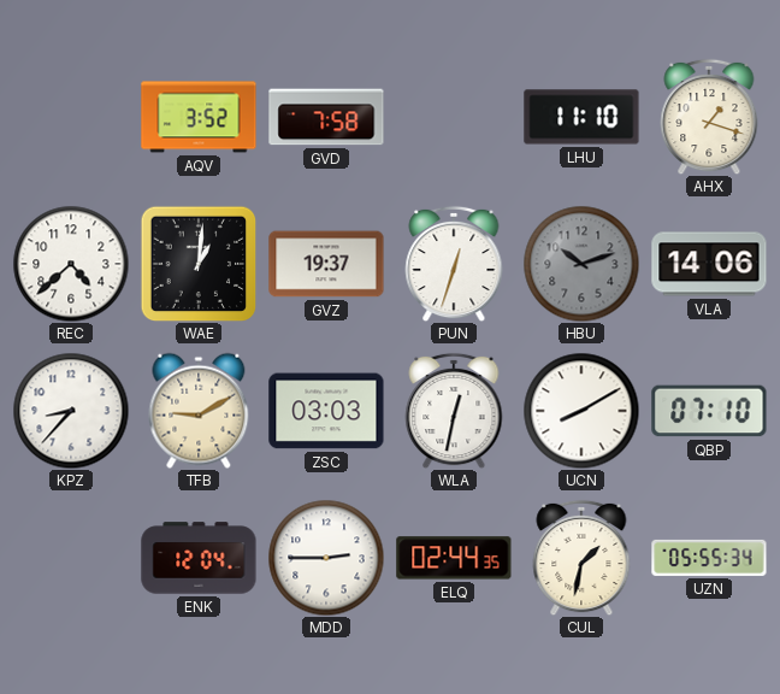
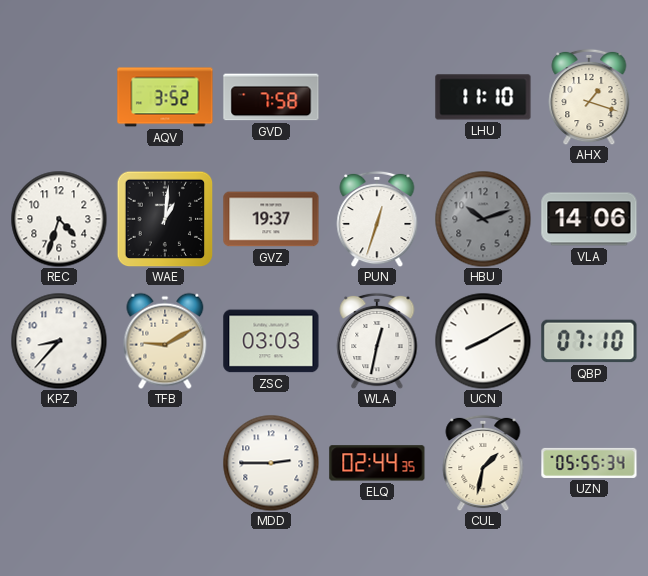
REC: 4:38 -> 4:33 (59, 219)
ENK: 12:04 -> none (199, 558)
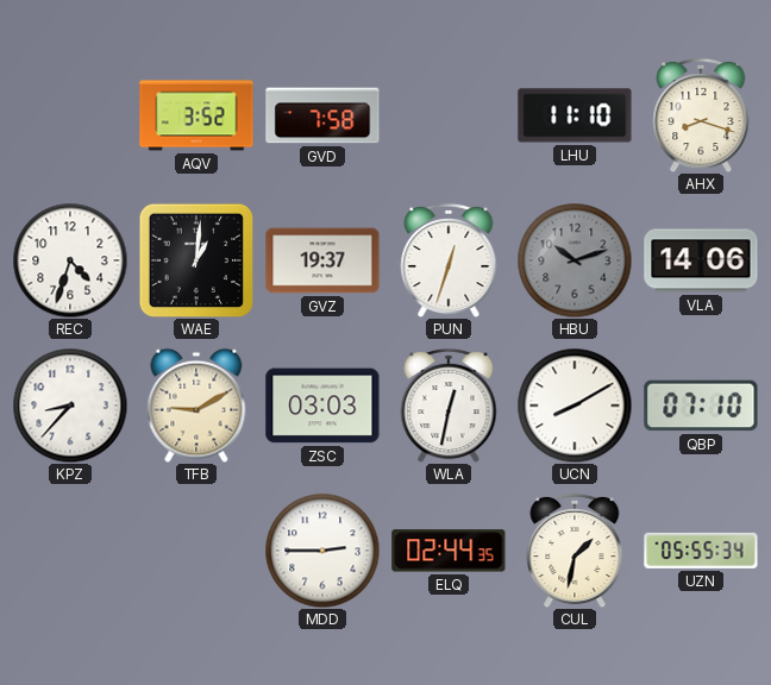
AHX: 1:18 -> 8:18 (701, 115)
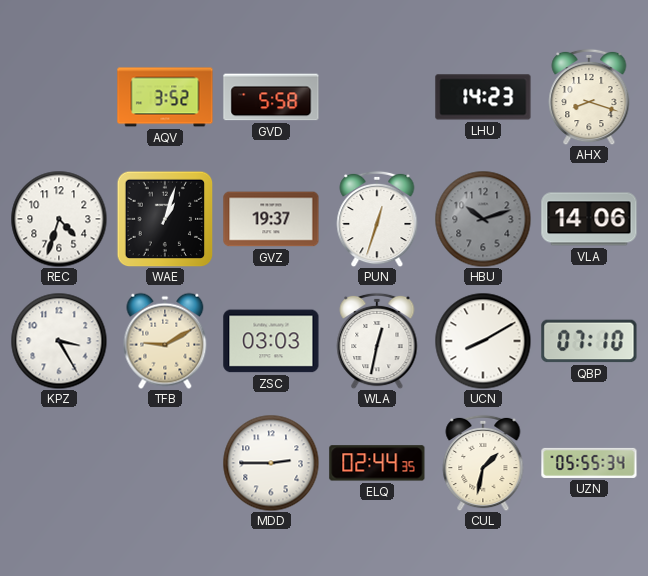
GVD: 7:58 -> 5:58 (271, 97)
LHU: 11:10 -> 14:23 (483, 97)
WAE: 1:01 -> 1:03 (165, 219)
KPZ: 8:37 -> 3:25 (59, 341)
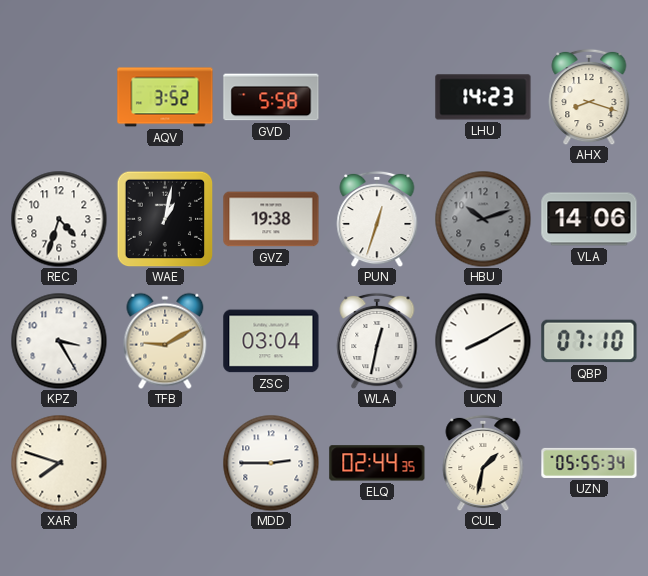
WAE: 1:03 -> 1:02 (165, 219)
GVZ: 19:37 -> 19:38 (271, 219)
ZSC: 03:03 -> 03:04 (271, 341)
XAR: none -> 7:48 (59, 463)
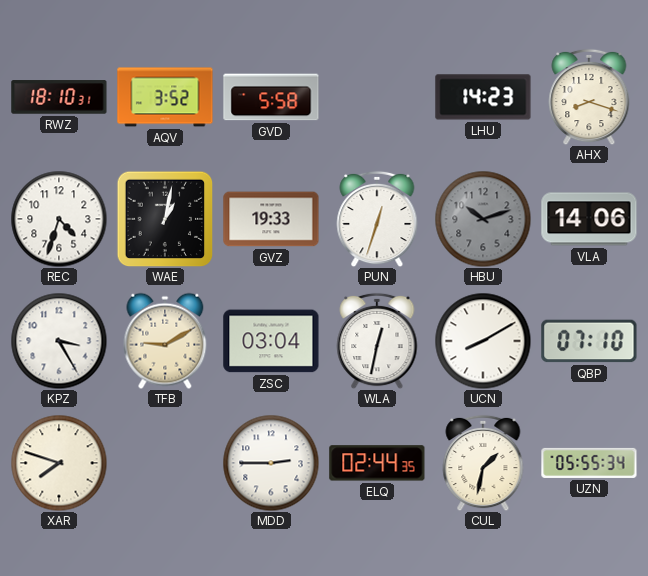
RWZ: none -> 18:10 (59, 97)
GVZ: 19:38 -> 19:33 (271, 219)
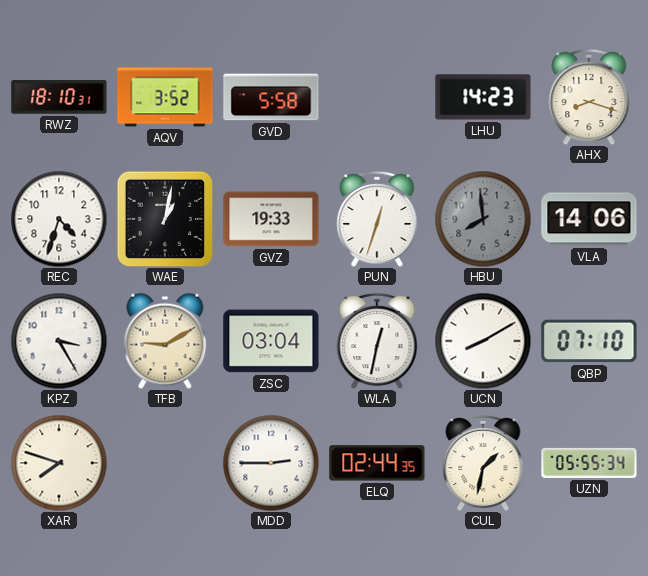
HBU: 10:12 -> 7:59 (483, 219)
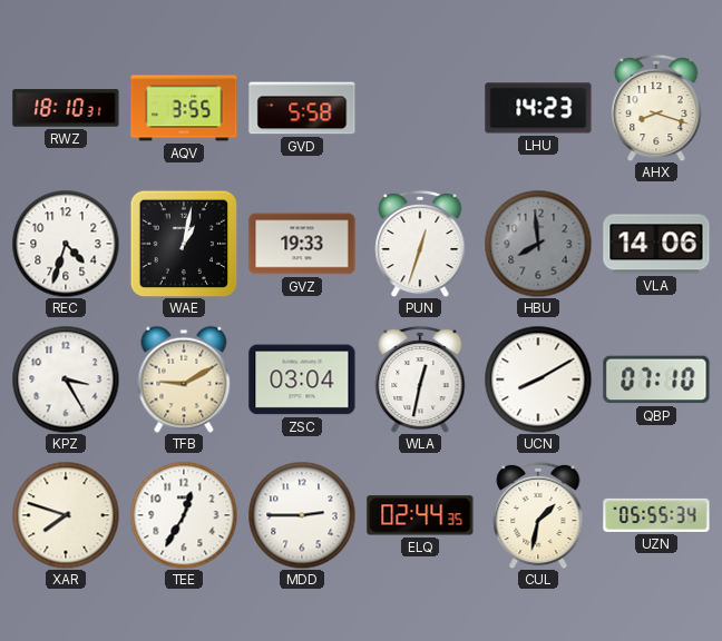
AQV: 3:52 -> 3:55 (184, 108)
TEE: none -> 12:35 (184, 515)
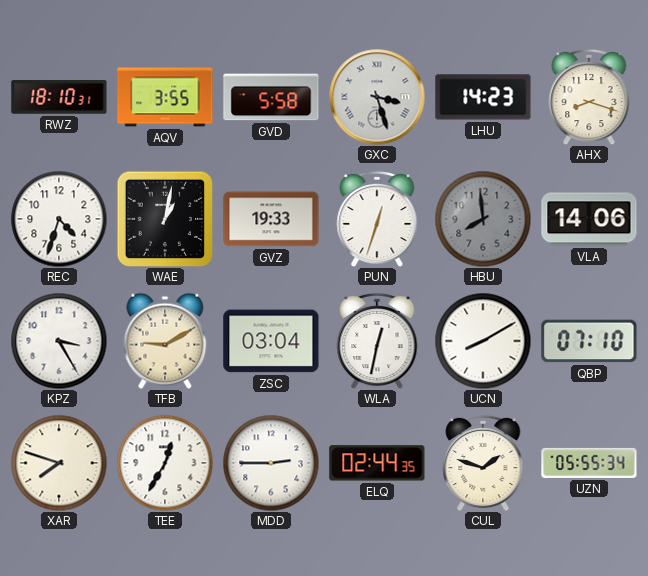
GXC: none -> 3:27 (377, 97)
CUL: 1:32 -> 1:48 (483, 463)
